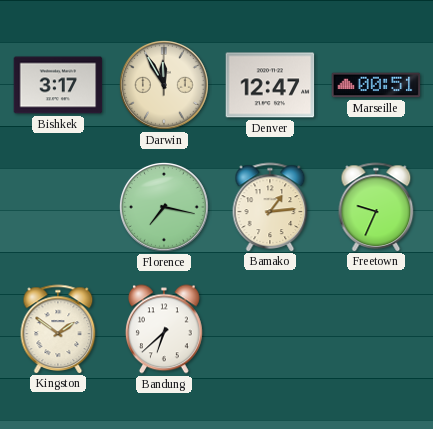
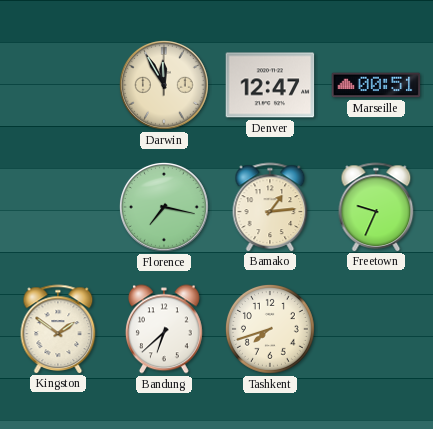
Bishkek: 3:17 -> none (58, 85)
Tashkent: none -> 7:42 (270, 329)
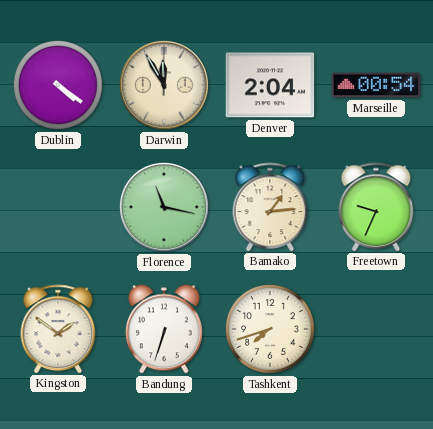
Dublin: none -> 4:21 (58, 85)
Denver: 12:47 -> 2:04 (270, 85)
Marseille: 00:51 -> 00:54 (376, 85)
Florence: 7:17 -> 11:17 (164, 207)
Bandung: 6:38 -> 6:33 (164, 329)
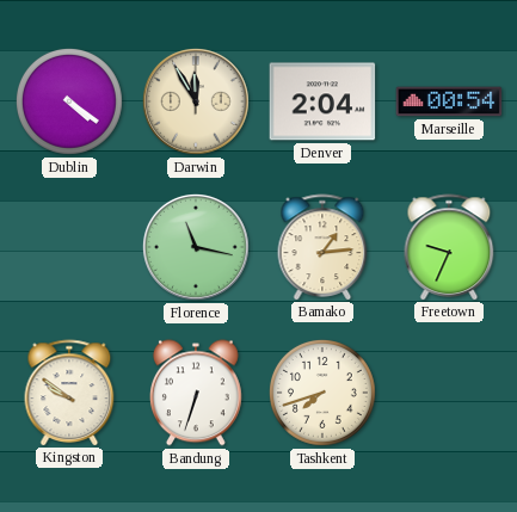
Kingston: 1:51 -> 9:51 (69, 393)
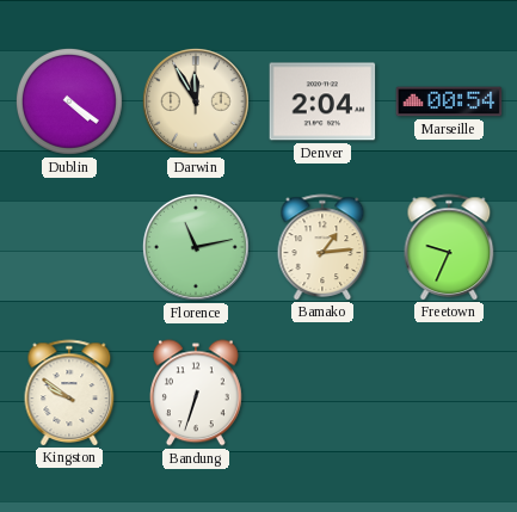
Florence: 11:17 -> 11:13 (196, 247)
Tashkent: 7:42 -> none (322, 393)
